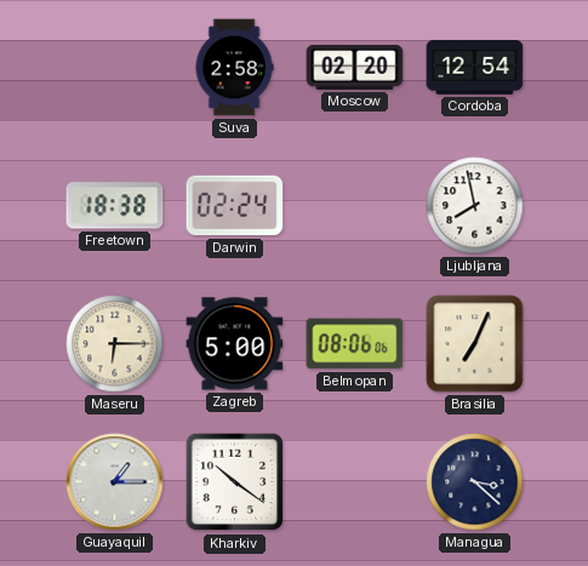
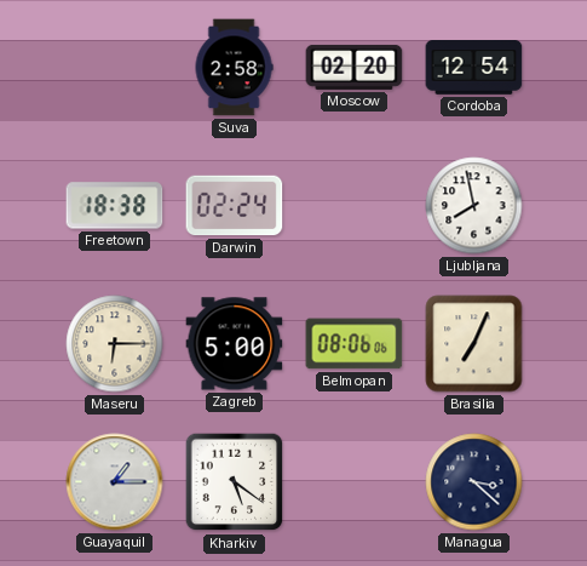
Kharkiv: 10:21 -> 5:21 (235, 482)
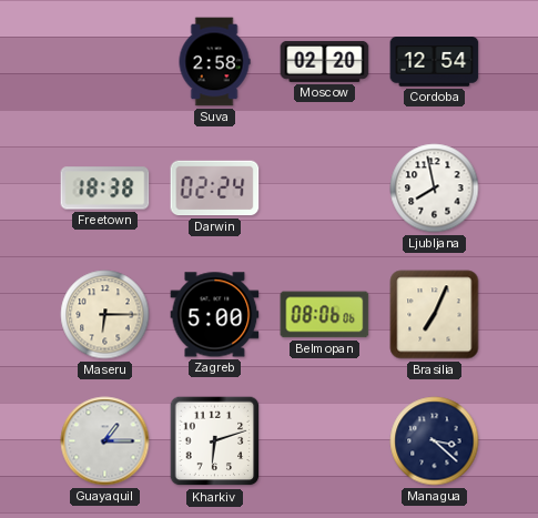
Kharkiv: 5:21 -> 6:12 (215, 441)
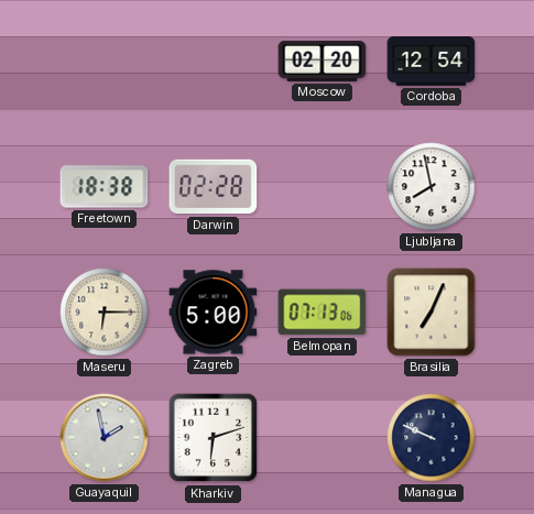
Suva: 2:58 -> none (214, 62)
Darwin: 02:24 -> 02:28 (214, 187)
Belmopan: 08:06 -> 07:13 (323, 313)
Guayaquil: 1:15 -> 1:58 (105, 438)
Managua: 3:22 -> 9:49 (432, 438)
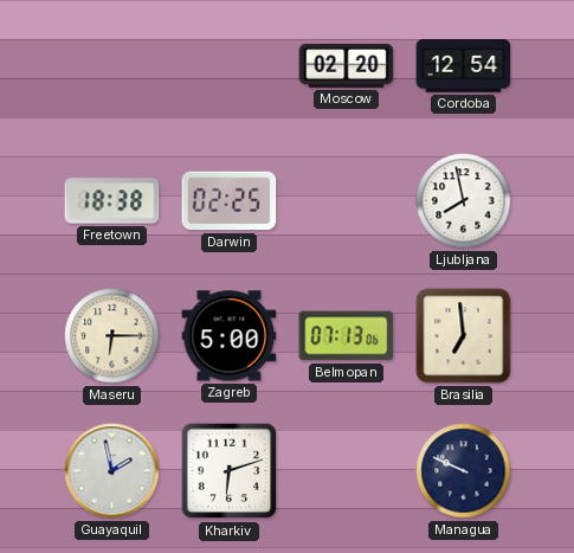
Darwin: 02:28 -> 02:25 (230, 201)
Brasilia: 7:04 -> 6:59 (464, 336)
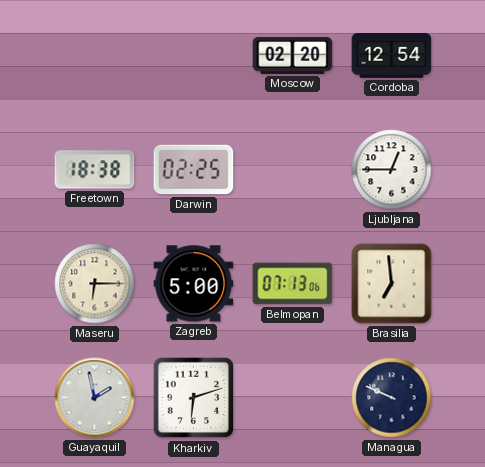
Ljubljana: 7:58 -> 12:45 (392, 170)
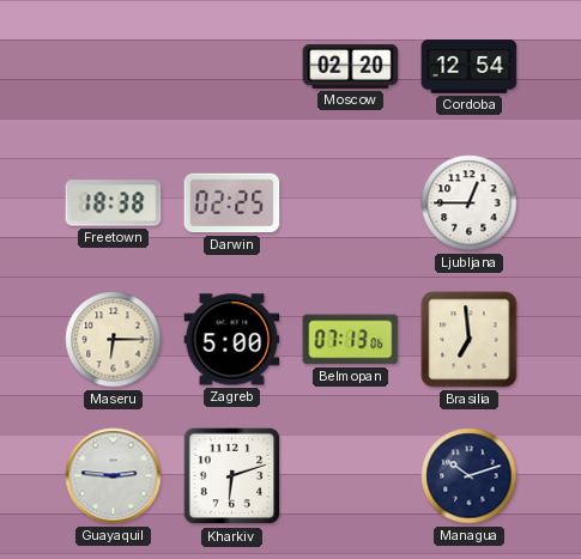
Guayaquil: 1:58 -> 2:46 (114, 476)
Managua: 9:49 -> 10:12 (470, 476)
